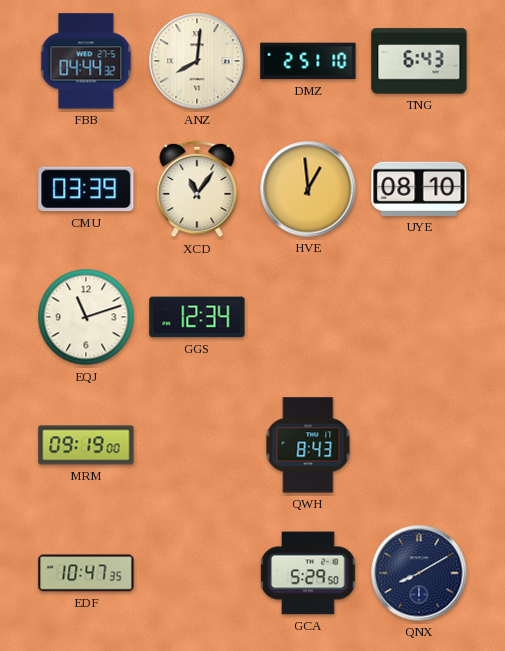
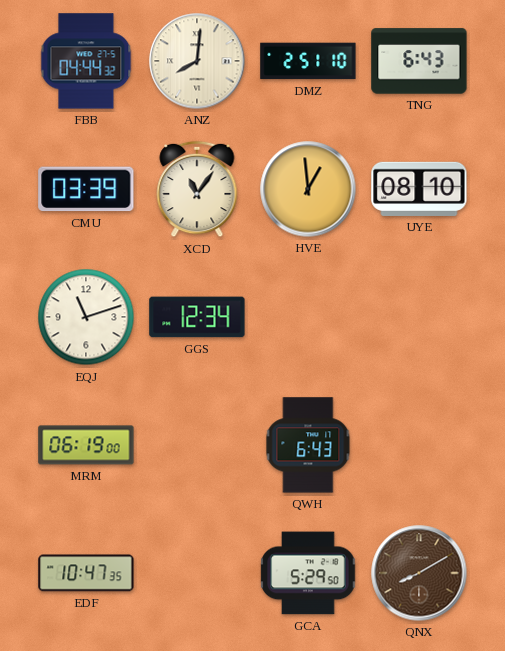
MRM: 09:19 -> 06:19 (86, 445)
QWH: 8:43 -> 6:43 (308, 445)
QNX dial: navy -> brown (419, 573)
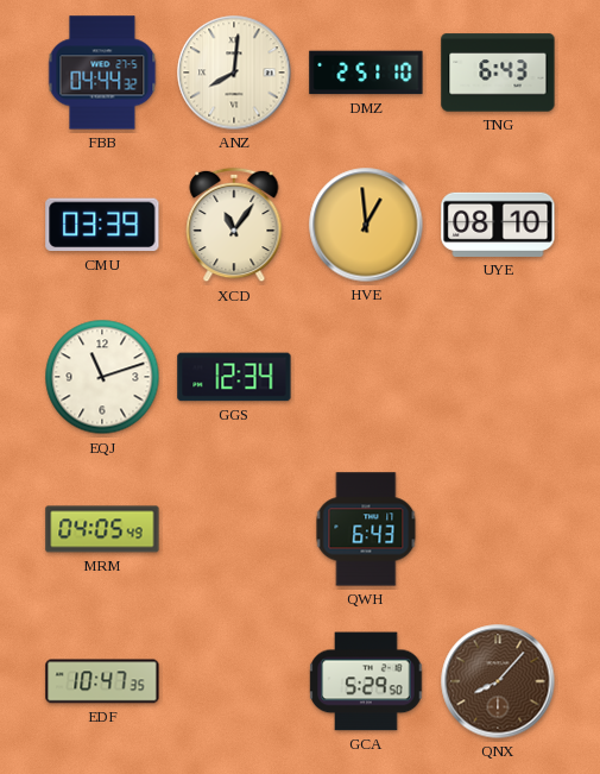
MRM: 06:19 -> 04:05 (102, 529)
QNX: 8:10 -> 8:07 (498, 681)
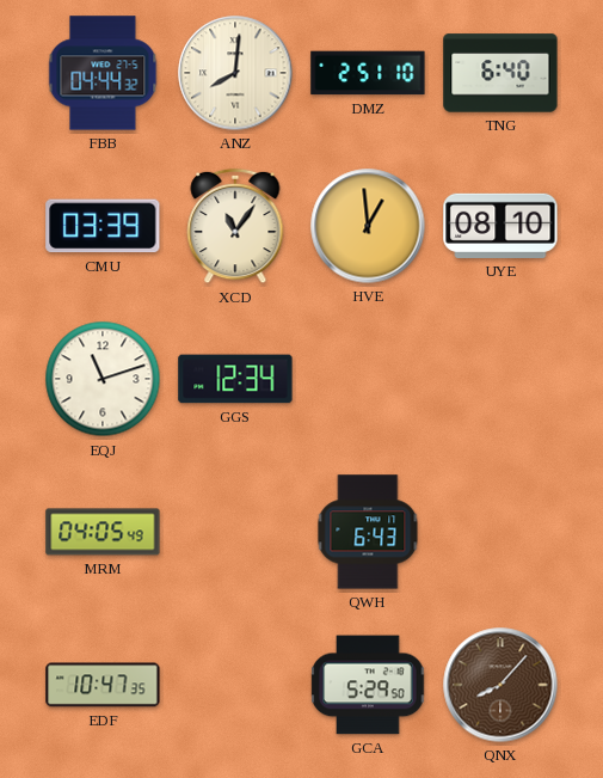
TNG: 6:43 -> 6:40 (500, 73)
